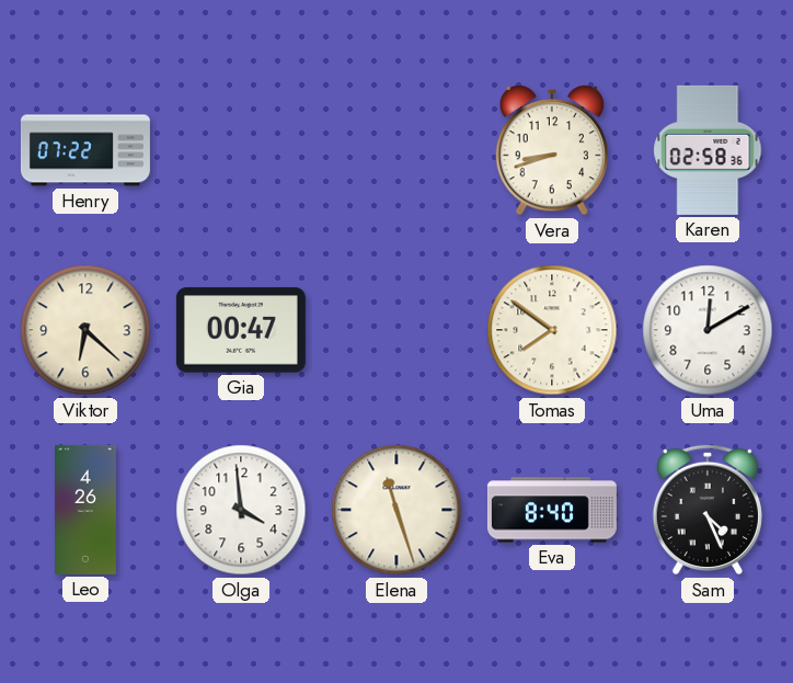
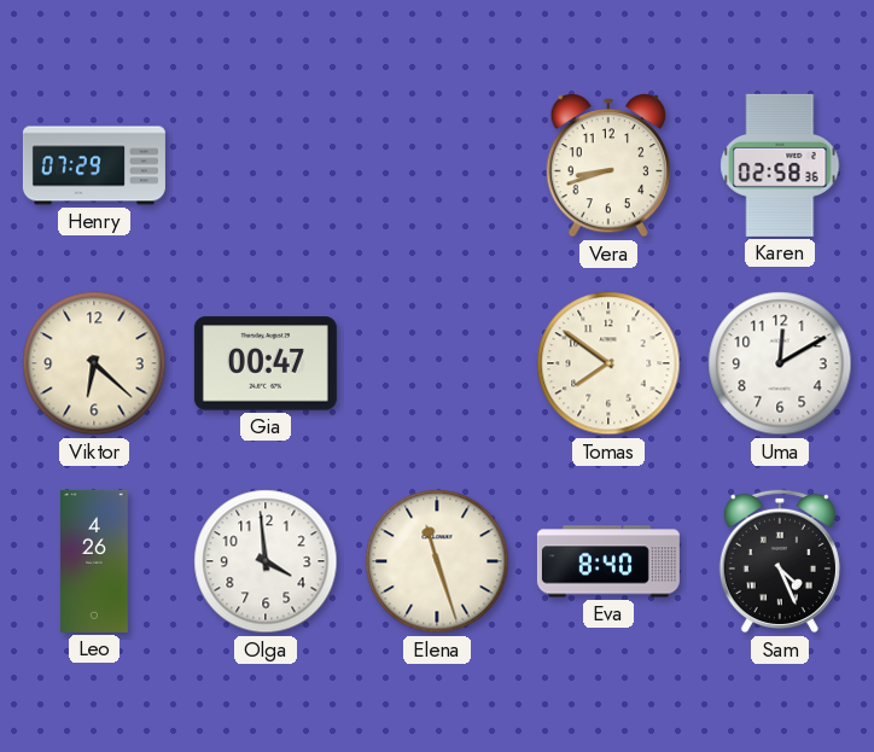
Henry: 07:22 -> 07:29 (94, 165)
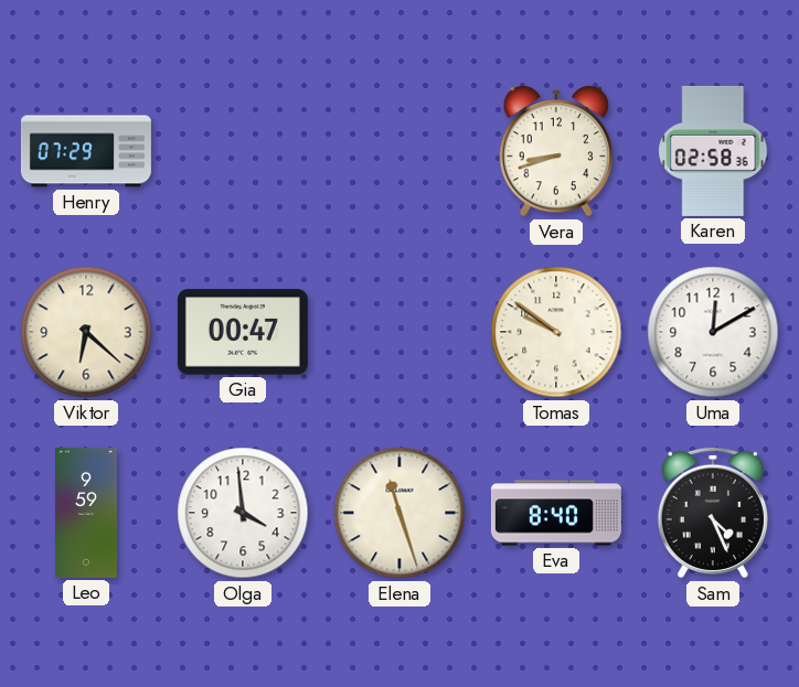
Tomas: 7:51 -> 9:51 (556, 332)
Leo: 4:26 -> 9:59 (87, 513)
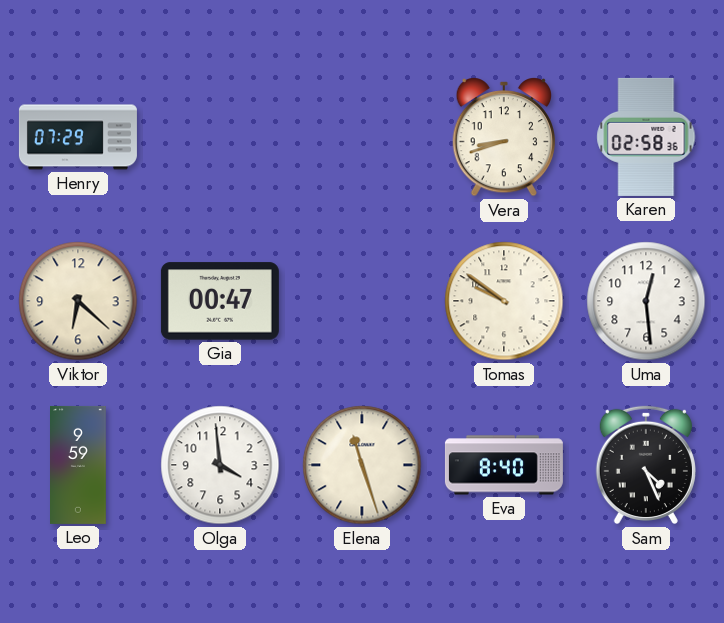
Uma: 12:10 -> 12:29 (646, 301)
